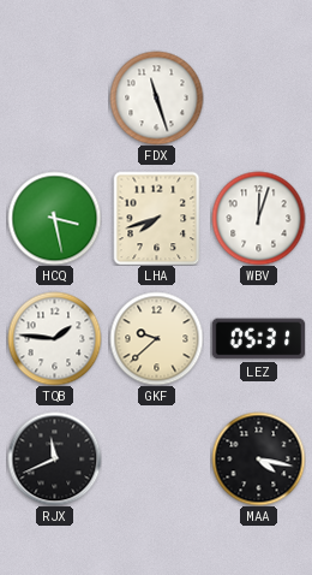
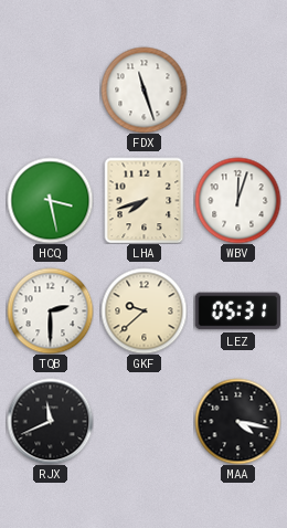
TQB: 1:46 -> 2:30 (50, 310)
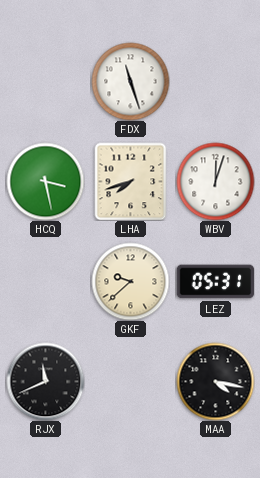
TQB: 2:30 -> none (50, 310)
